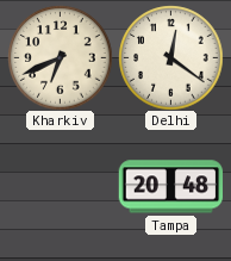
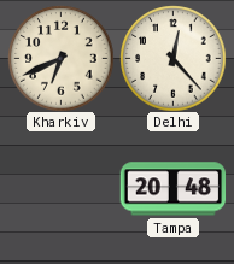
Delhi: 12:21 -> 12:23 (172, 58)
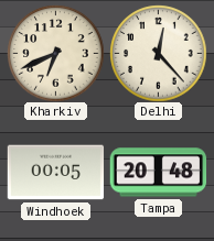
Windhoek: none -> 00:05 (55, 173)
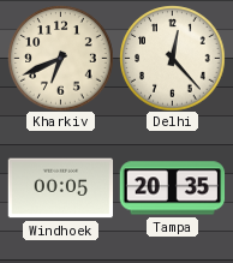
Tampa: 20:48 -> 20:35 (172, 189)
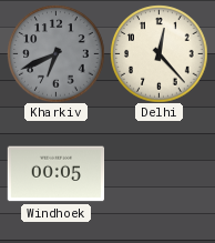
Kharkiv dial: cream -> grey (55, 53)
Tampa: 20:35 -> none (172, 189)
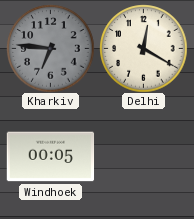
Kharkiv: 6:41 -> 6:46 (50, 48)
Delhi: 12:23 -> 12:20 (143, 48)
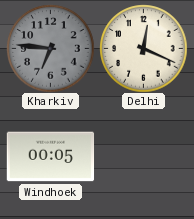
Delhi: 12:20 -> 12:19 (143, 48)
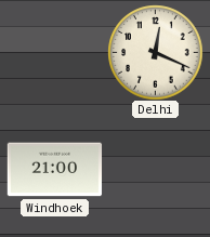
Kharkiv: 6:46 -> none (50, 48)
Windhoek: 00:05 -> 21:00 (54, 170)
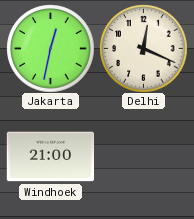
Jakarta: none -> 12:32 (50, 48)
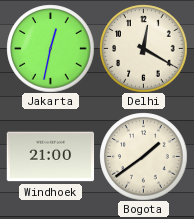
Delhi: 12:19 -> 12:20 (143, 48)
Bogota: none -> 1:39 (143, 156)
